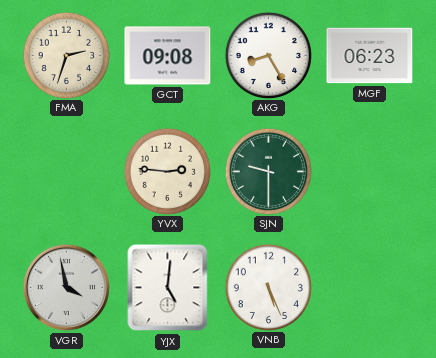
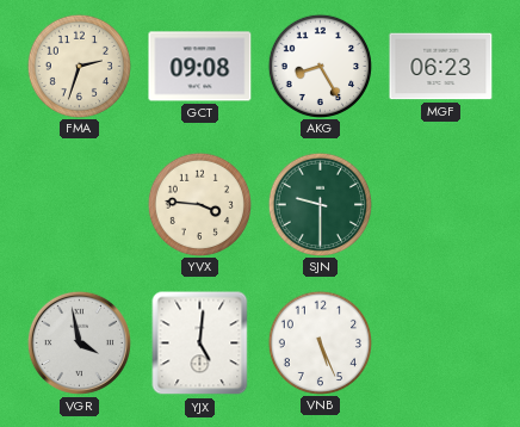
YVX: 2:46 -> 3:46 (199, 204)
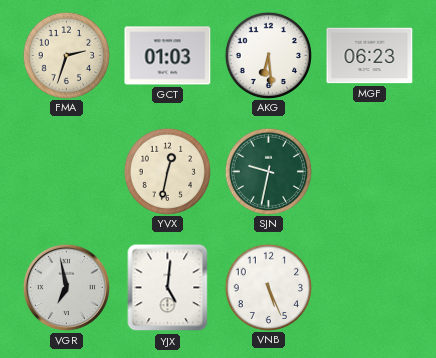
GCT: 09:08 -> 01:03 (168, 56)
AKG: 8:25 -> 6:29 (268, 55)
YVX: 3:46 -> 12:32 (167, 171)
SJN: 9:30 -> 9:32 (268, 171)
VGR: 3:58 -> 6:58 (66, 287)
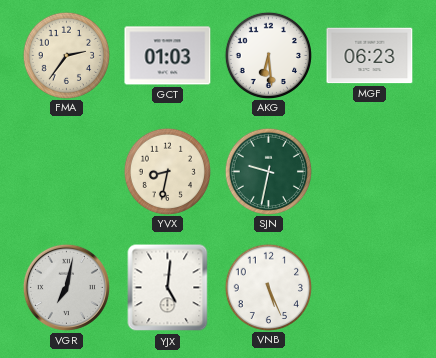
FMA: 2:33 -> 2:36 (66, 55)
YVX: 12:32 -> 8:32 (167, 171)
VGR: 6:58 -> 7:02 (66, 287)
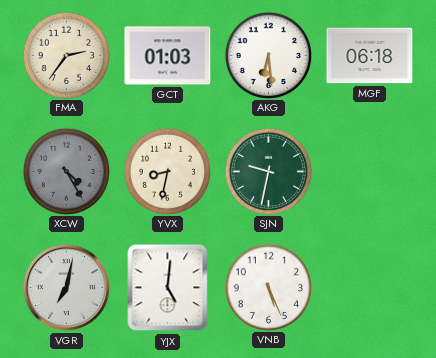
MGF: 06:23 -> 06:18 (370, 56)
XCW: none -> 4:25 (66, 171)
